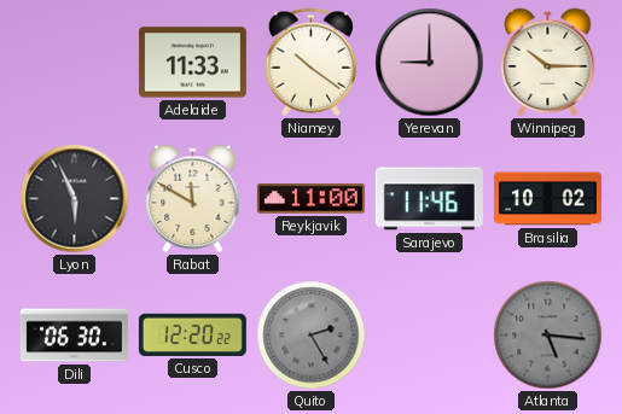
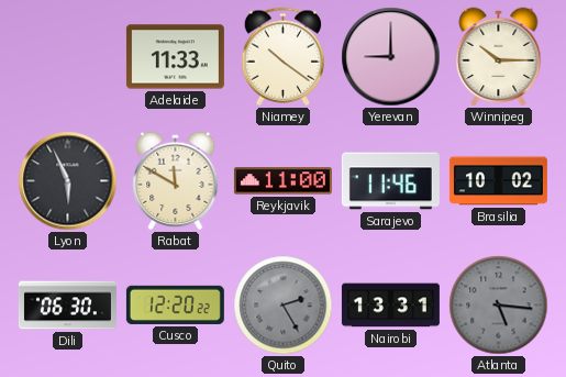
Nairobi: none -> 13:31 (390, 306)
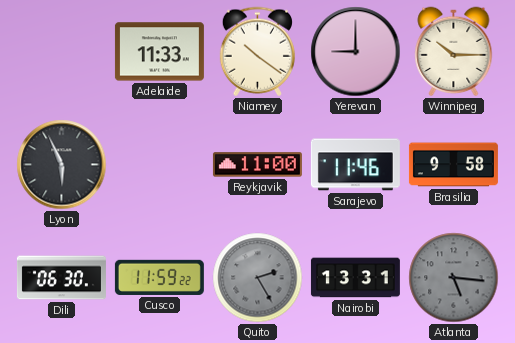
Rabat: 11:50 -> none (176, 181)
Brasilia: 10:02 -> 9:58 (453, 165)
Cusco: 12:20 -> 11:59 (159, 277)
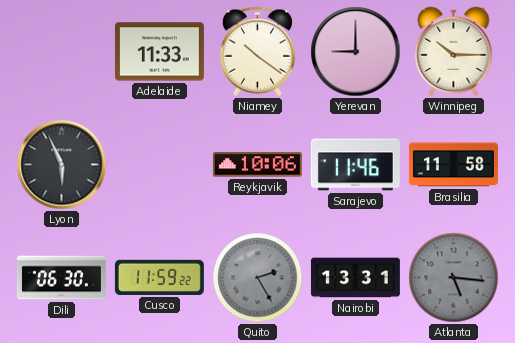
Reykjavik: 11:00 -> 10:06 (257, 165)
Brasilia: 9:58 -> 11:58 (453, 165)
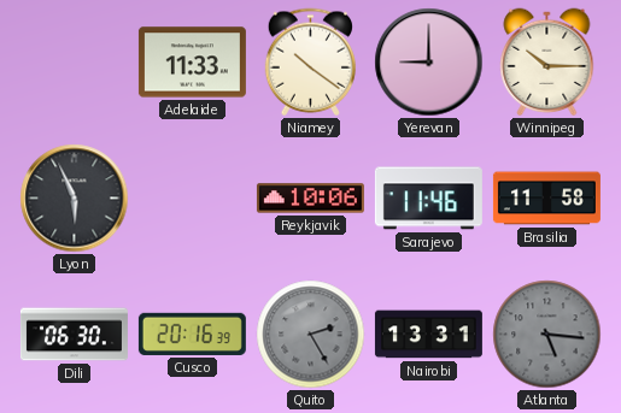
Cusco: 11:59 -> 20:16 (192, 334)
